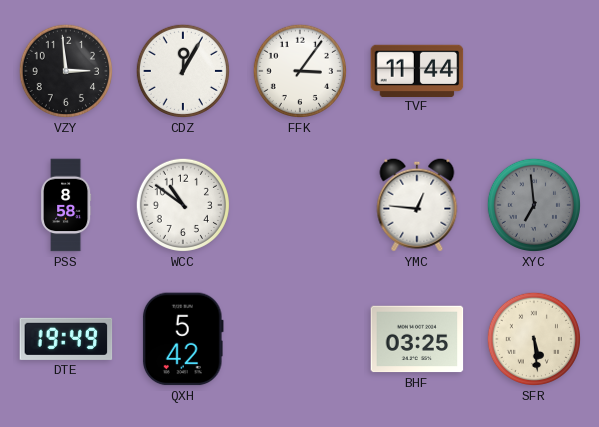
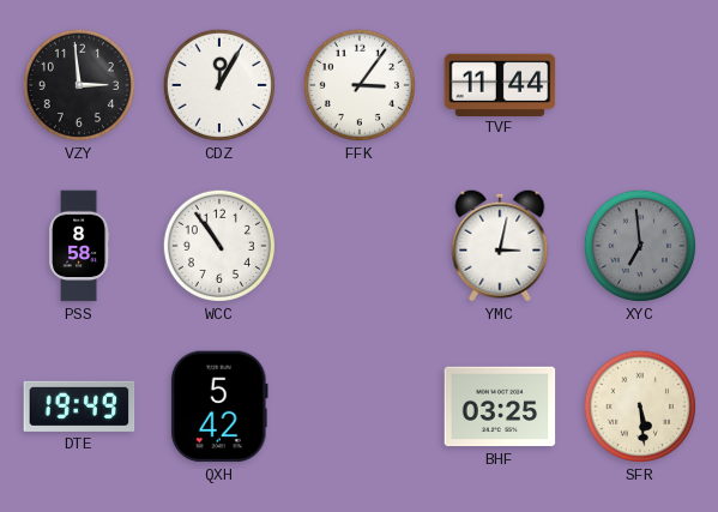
WCC: 10:51 -> 10:54 (219, 246)
YMC: 12:46 -> 3:02 (500, 246)
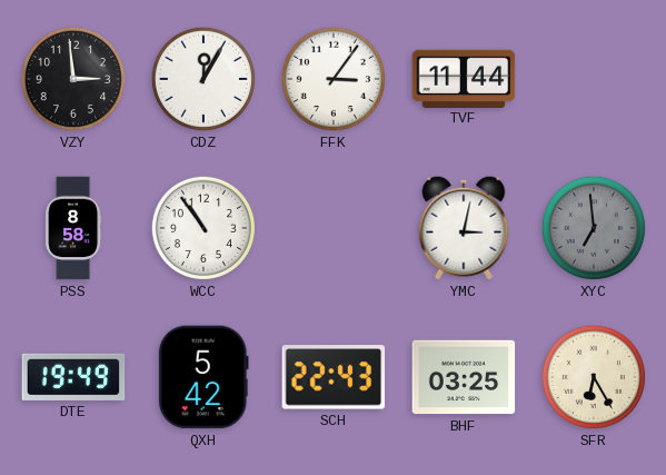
SCH: none -> 22:43 (334, 377)
SFR: 5:29 -> 6:25 (594, 377)
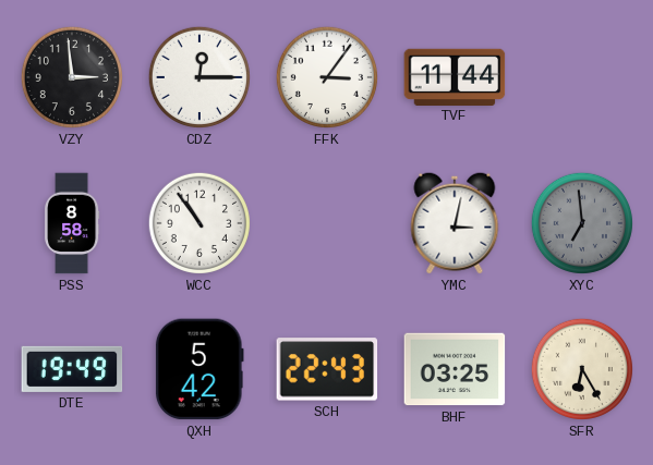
CDZ: 12:05 -> 12:15 (199, 77)
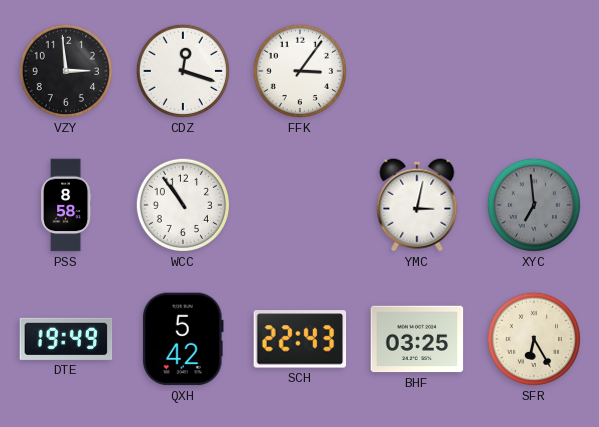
CDZ: 12:15 -> 12:18 (183, 71)
TVF: 11:44 -> none (455, 76)
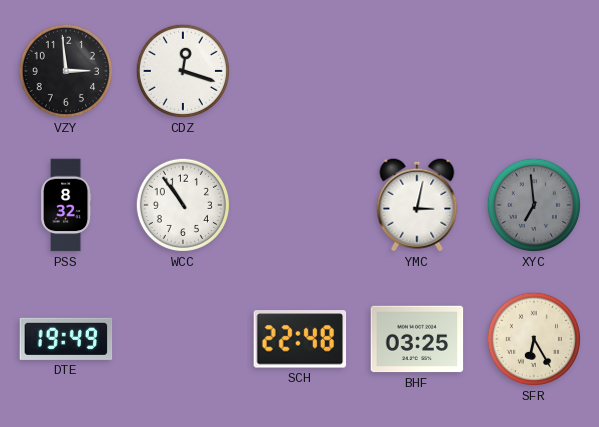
FFK: 3:06 -> none (300, 71)
PSS: 8:58 -> 8:32 (67, 205)
QXH: 5:42 -> none (183, 339)
SCH: 22:43 -> 22:48 (300, 339)
